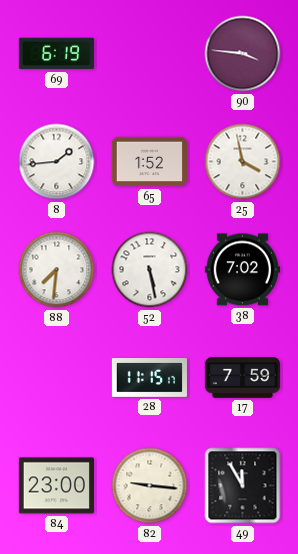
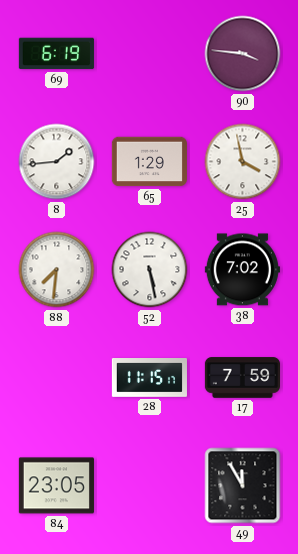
65: 1:52 -> 1:29 (149, 162)
84: 23:00 -> 23:05 (56, 486)
82: 9:16 -> none (150, 486)
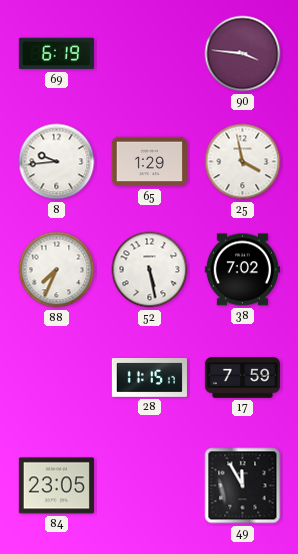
8: 1:44 -> 9:44 (57, 162)
88: 7:31 -> 7:34 (57, 270)
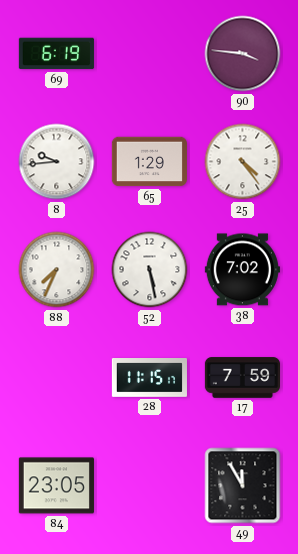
25: 3:58 -> 4:24 (243, 162)
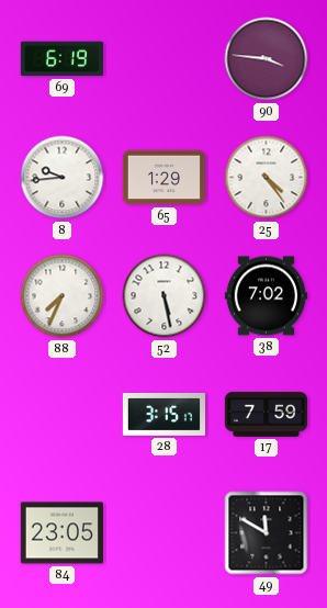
28: 11:15 -> 3:15 (163, 415)
49: 11:55 -> 11:50 (267, 533)
